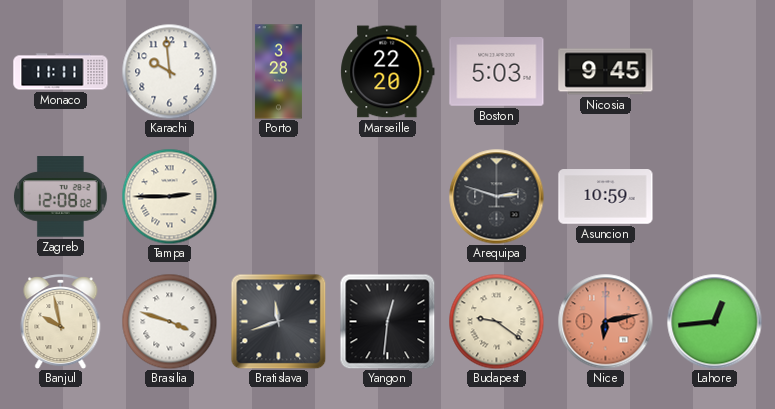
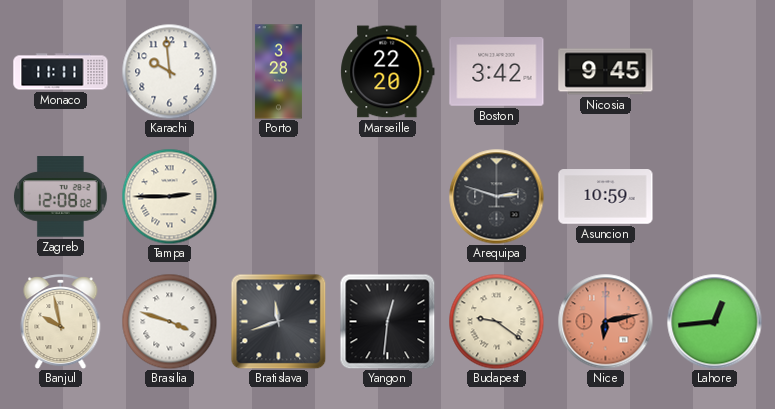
Boston: 5:03 -> 3:42 (497, 72)
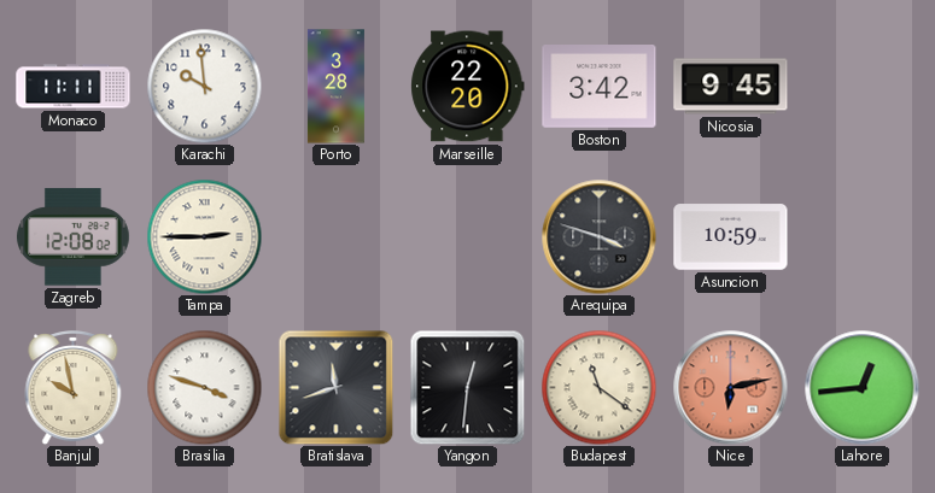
Arequipa: 2:48 -> 3:48 (598, 236)
Budapest: 9:21 -> 11:21 (598, 387)
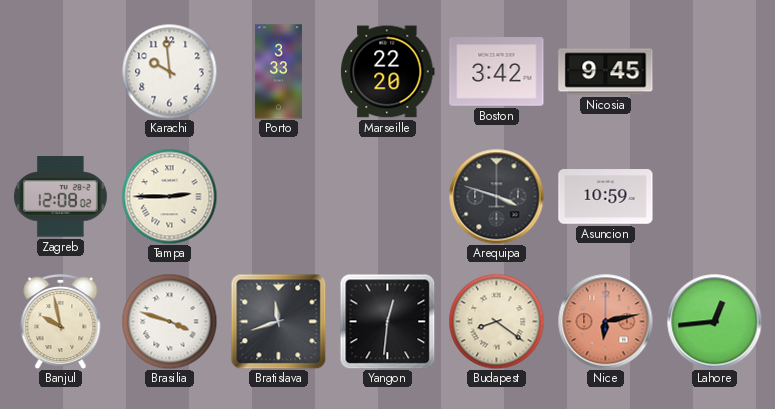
Monaco: 11:11 -> none (74, 87)
Porto: 3:28 -> 3:33 (278, 72)
Budapest: 11:21 -> 8:21 (496, 321)
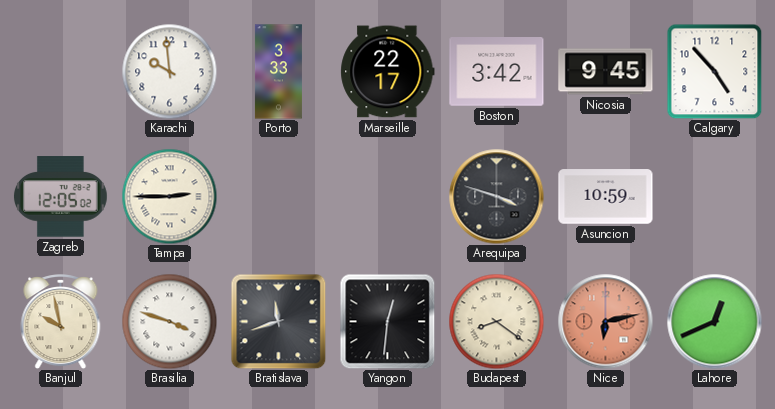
Marseille: 22:20 -> 22:17 (388, 72)
Calgary: none -> 4:53 (714, 71)
Zagreb: 12:08 -> 12:05 (60, 197)
Lahore: 12:44 -> 12:41 (714, 321)
